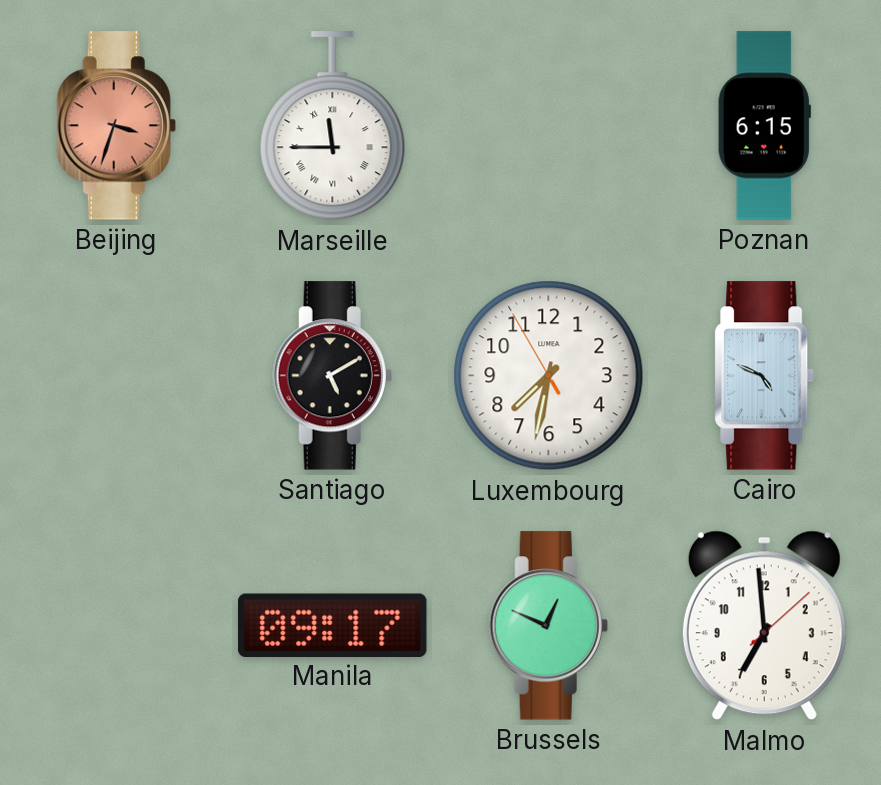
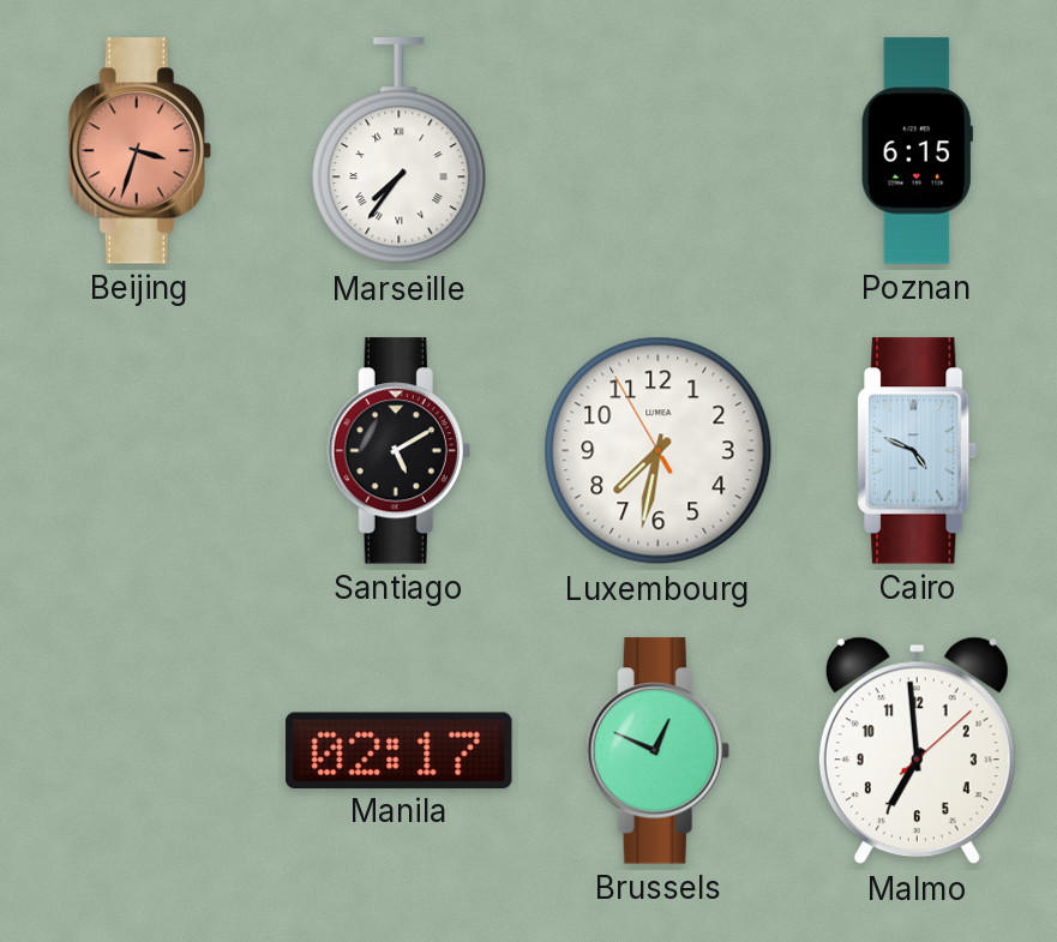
Marseille: 11:45 -> 7:36 (400, 151)
Manila: 09:17 -> 02:17 (400, 750)
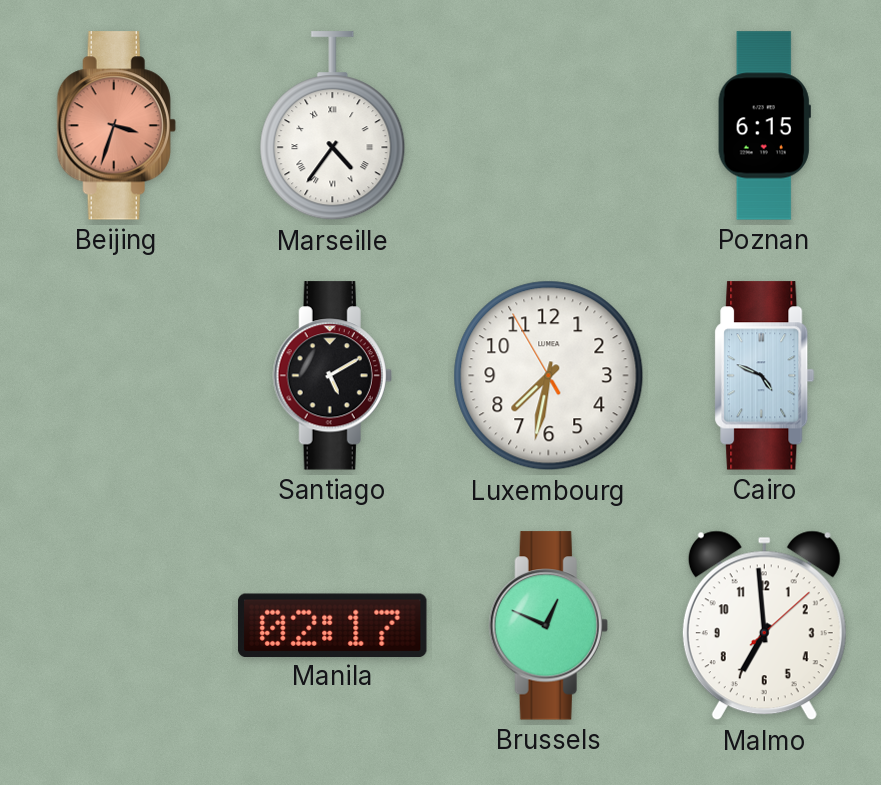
Marseille: 7:36 -> 4:36 (333, 126)
